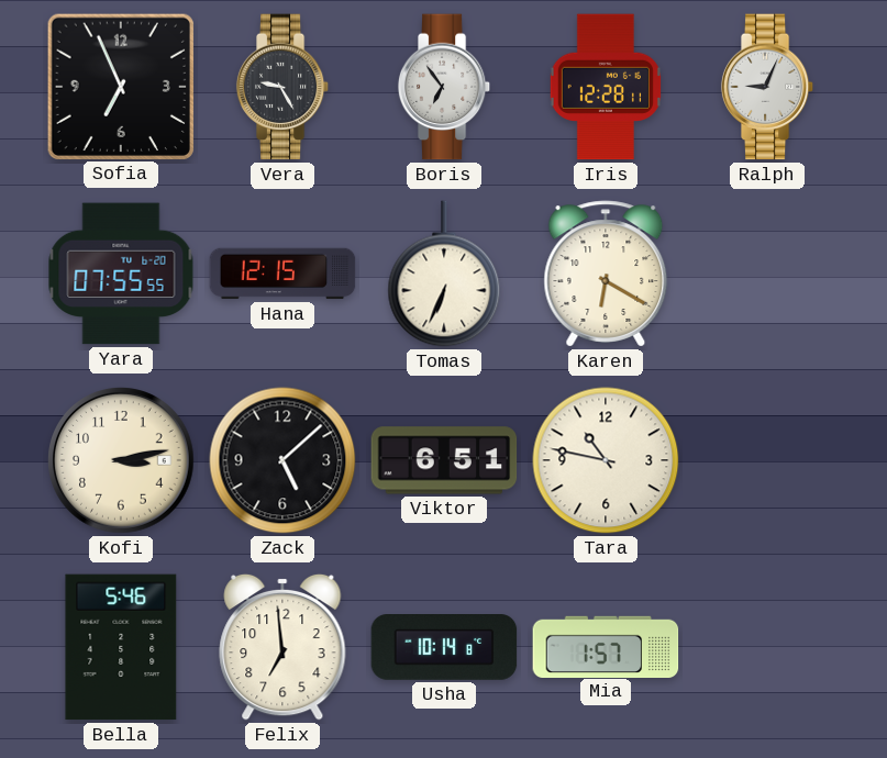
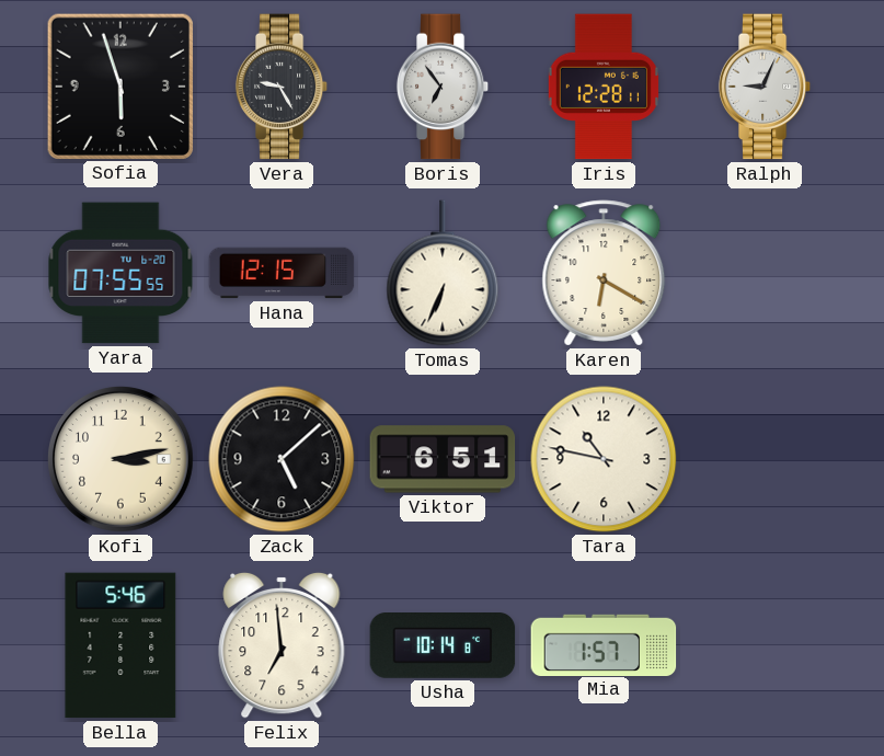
Sofia: 6:56 -> 5:57 (119, 85)
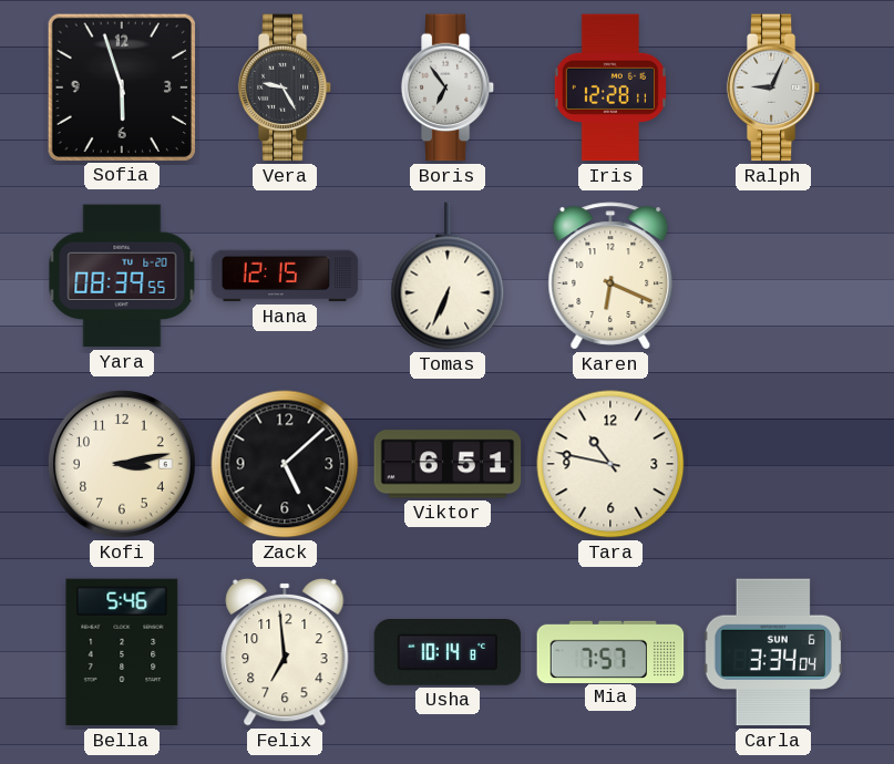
Yara: 07:55 -> 08:39 (122, 276)
Karen: 6:20 -> 6:19 (610, 276)
Mia: 1:57 -> 7:57 (610, 651)
Carla: none -> 3:34 (772, 652)
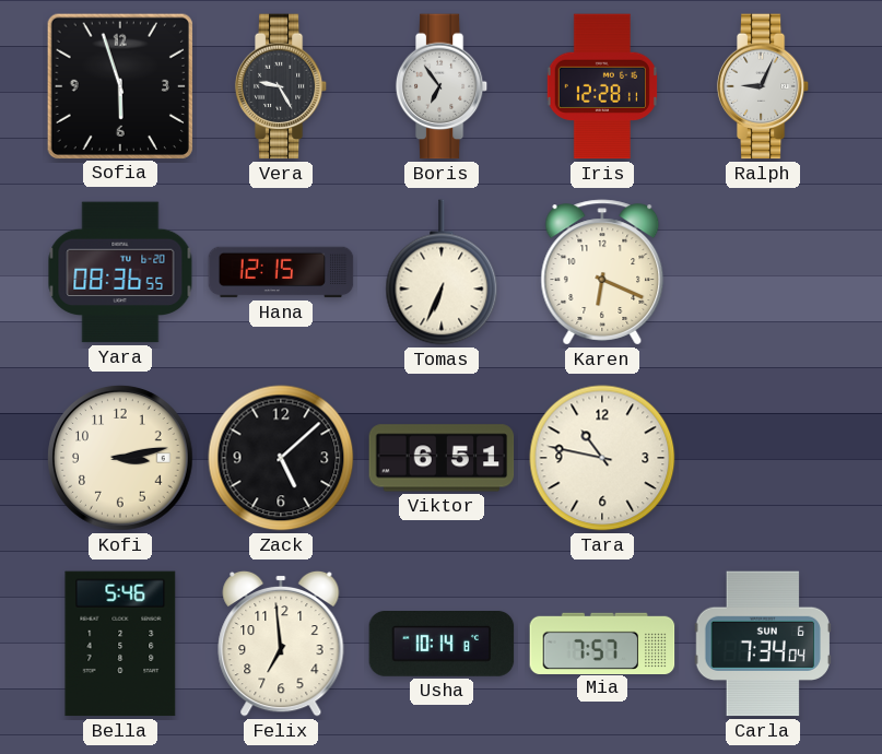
Yara: 08:39 -> 08:36 (120, 272)
Carla: 3:34 -> 7:34 (762, 644)
